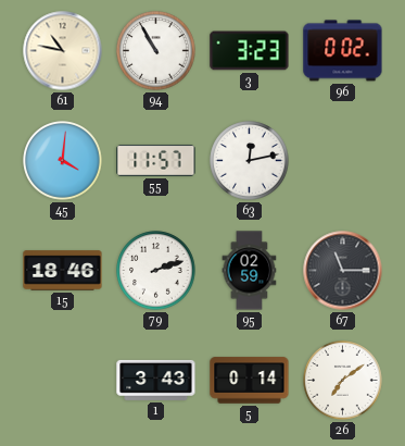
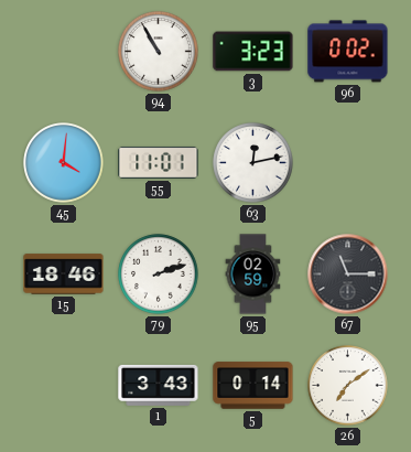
61: 10:47 -> none (63, 51)
55: 11:57 -> 11:01 (159, 162)
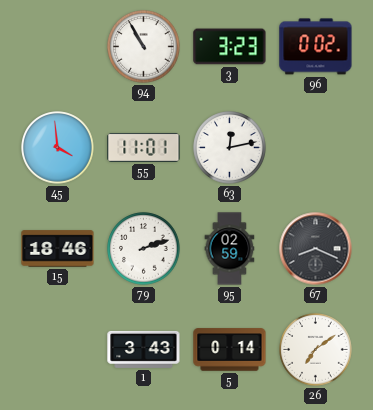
45: 4:01 -> 3:59 (58, 148)
67: 11:15 -> 8:19 (316, 249)
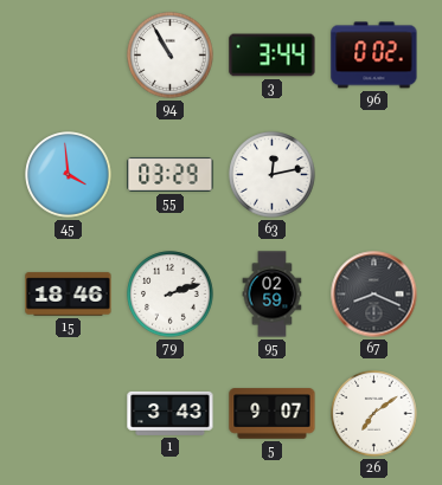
3: 3:23 -> 3:44 (273, 56)
55: 11:01 -> 03:29 (171, 174)
5: 0:14 -> 9:07 (273, 414)
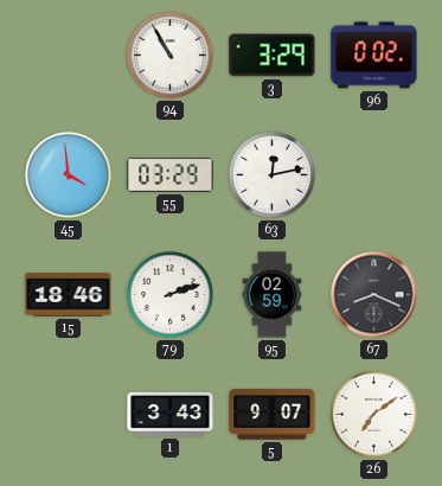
3: 3:44 -> 3:29 (273, 56)
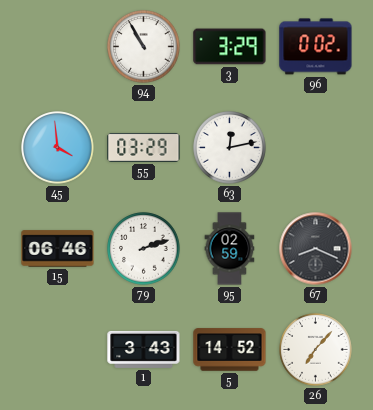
15: 18:46 -> 06:46 (58, 249)
5: 9:07 -> 14:52 (230, 350)
26: 7:09 -> 7:07 (316, 350)
